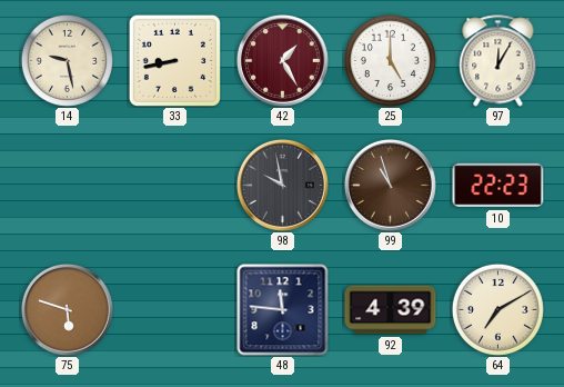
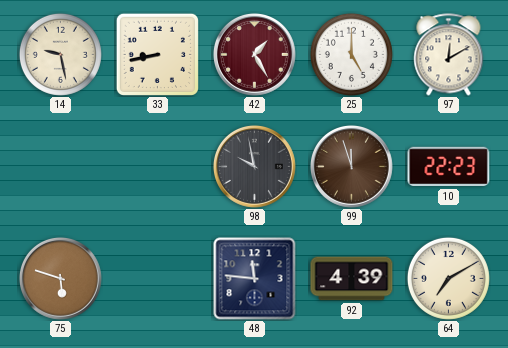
97: 12:05 -> 12:10 (449, 55)
99: 10:57 -> 11:57 (352, 167)
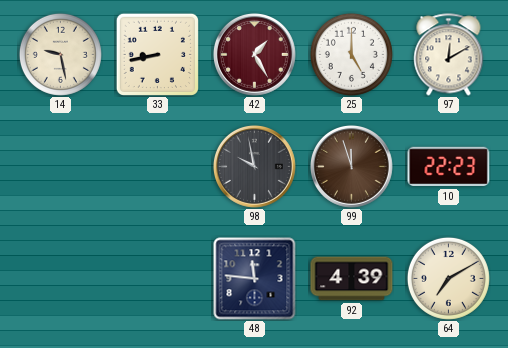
75: 5:48 -> none (61, 279)
